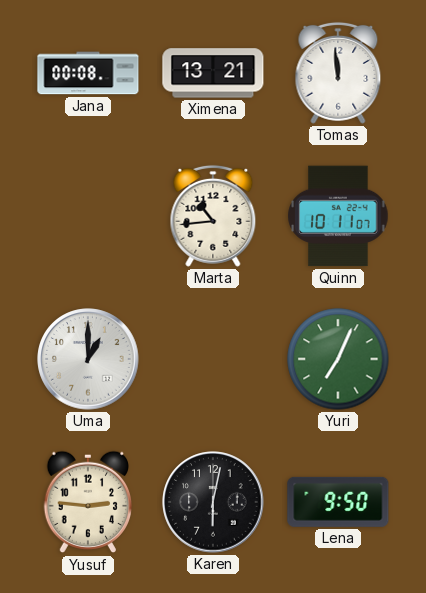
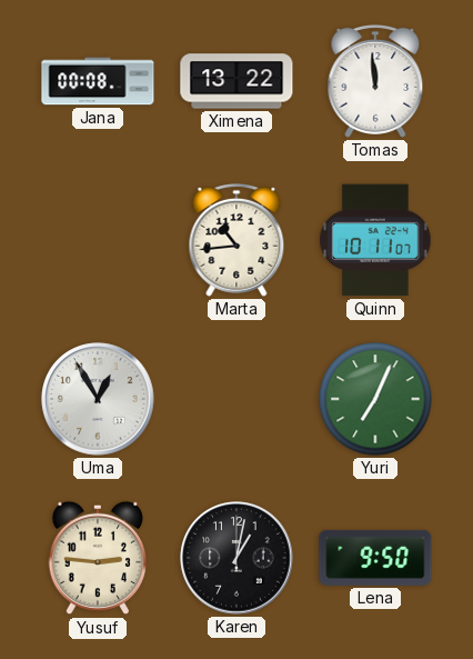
Ximena: 13:21 -> 13:22 (236, 81)
Uma: 1:00 -> 12:55 (98, 399)
Karen: 6:02 -> 1:02 (236, 558)
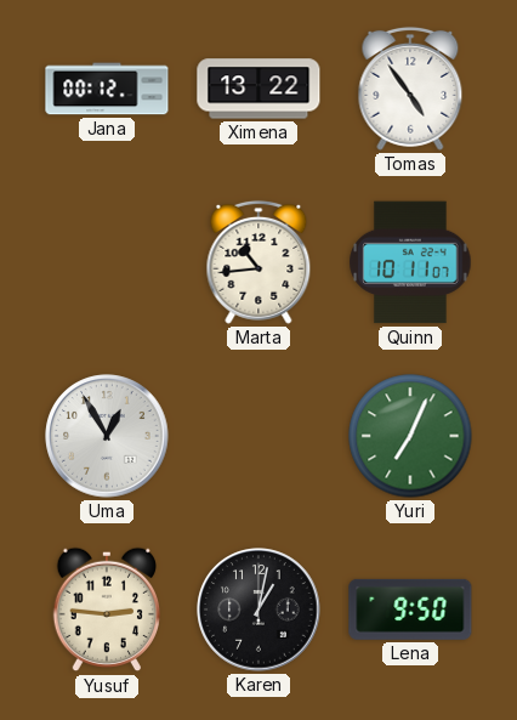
Jana: 00:08 -> 00:12 (107, 89)
Tomas: 11:59 -> 4:54 (410, 89)
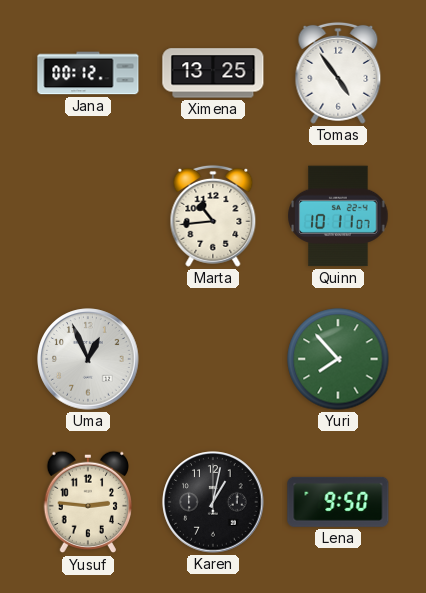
Ximena: 13:22 -> 13:25 (213, 73)
Uma: 12:55 -> 12:56 (88, 359)
Yuri: 7:04 -> 7:53 (338, 359)
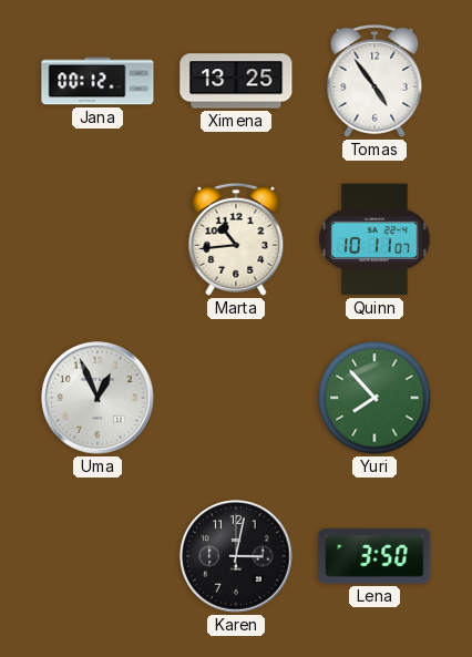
Yusuf: 2:46 -> none (87, 502)
Karen: 1:02 -> 3:02 (236, 556)
Lena: 9:50 -> 3:50 (374, 556)
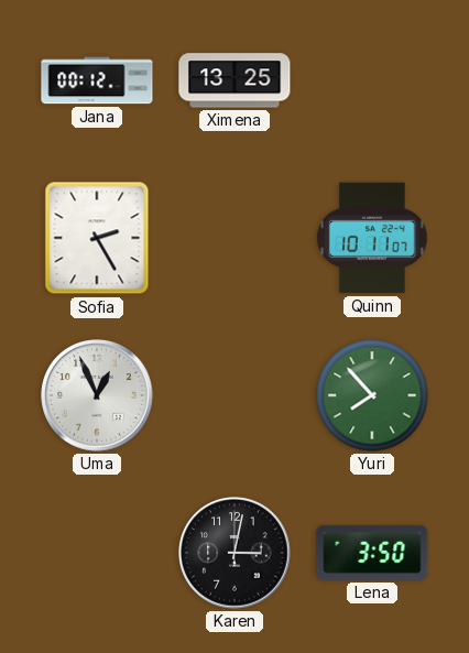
Tomas: 4:54 -> none (374, 81)
Sofia: none -> 2:25 (97, 238)
Marta: 10:44 -> none (236, 239)
